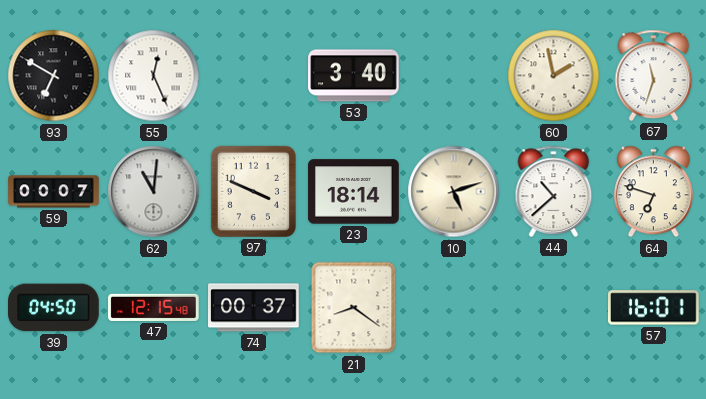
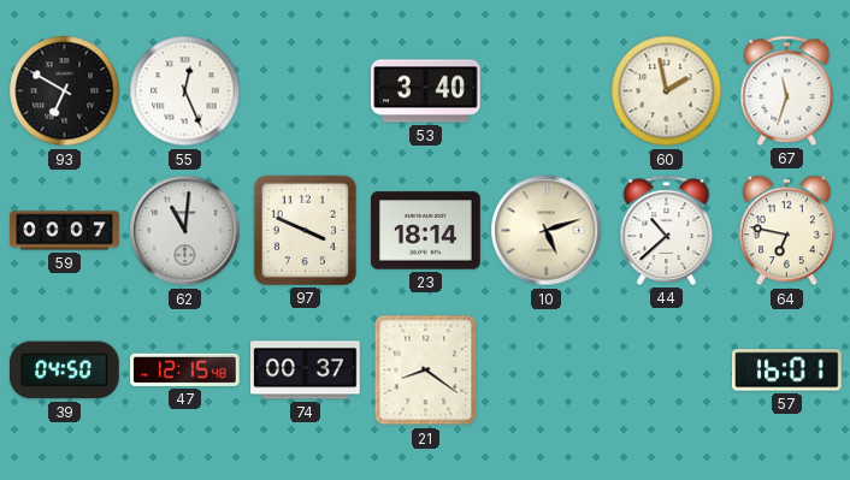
64: 6:48 -> 6:47 (786, 231)
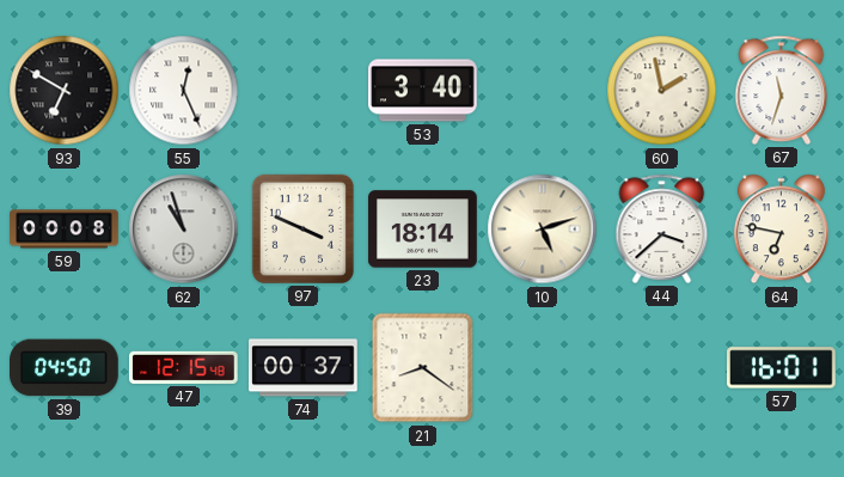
59: 00:07 -> 00:08 (65, 230)
62: 11:01 -> 10:57 (184, 230)
44: 10:38 -> 3:38 (662, 228)
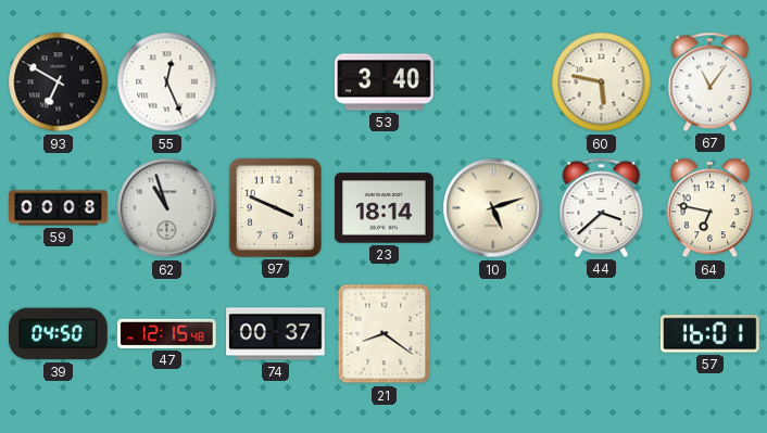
60: 1:58 -> 5:47 (602, 82)
67: 11:33 -> 11:06 (711, 81)
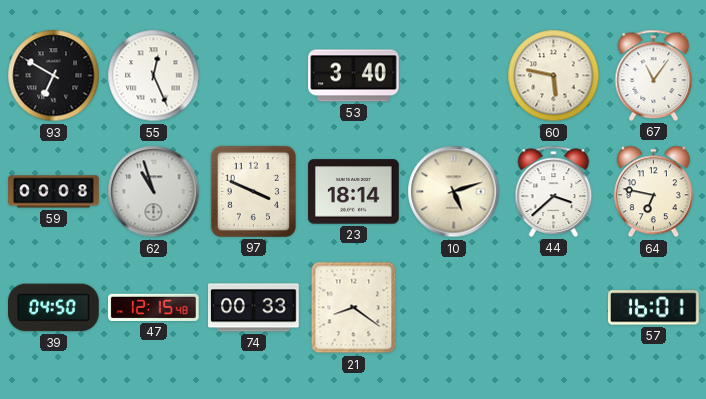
74: 00:37 -> 00:33 (254, 308)
